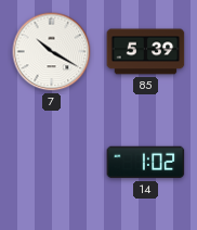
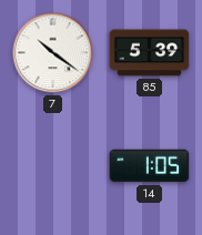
7: 10:20 -> 10:21 (53, 53)
14: 1:02 -> 1:05 (150, 166)
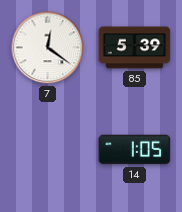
7: 10:21 -> 12:21 (48, 48)
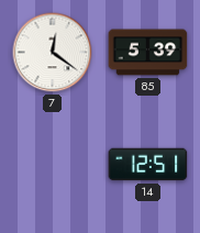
14: 1:05 -> 12:51 (148, 165)
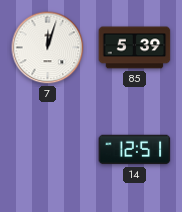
7: 12:21 -> 12:03 (48, 48)
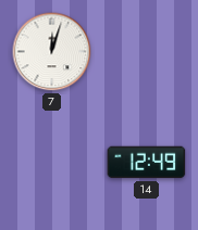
85: 5:39 -> none (135, 48)
14: 12:51 -> 12:49 (147, 163)
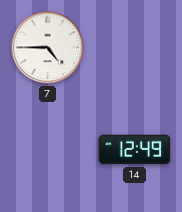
7: 12:03 -> 4:45 (48, 48)
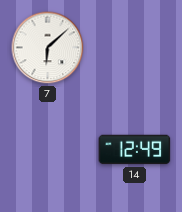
7: 4:45 -> 6:08 (48, 48)
